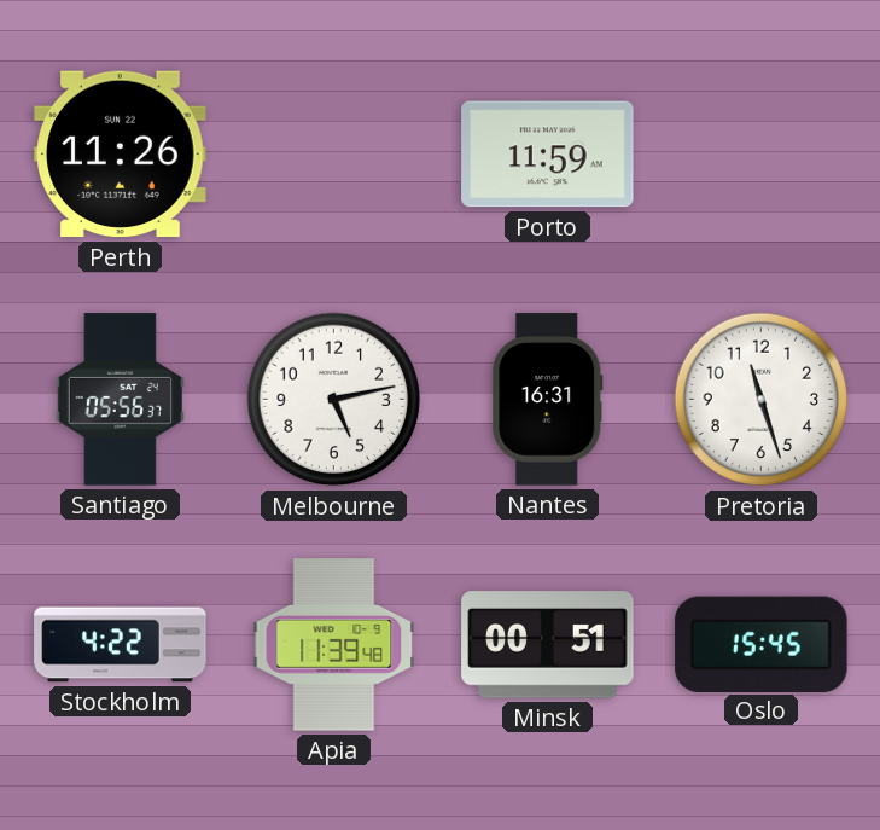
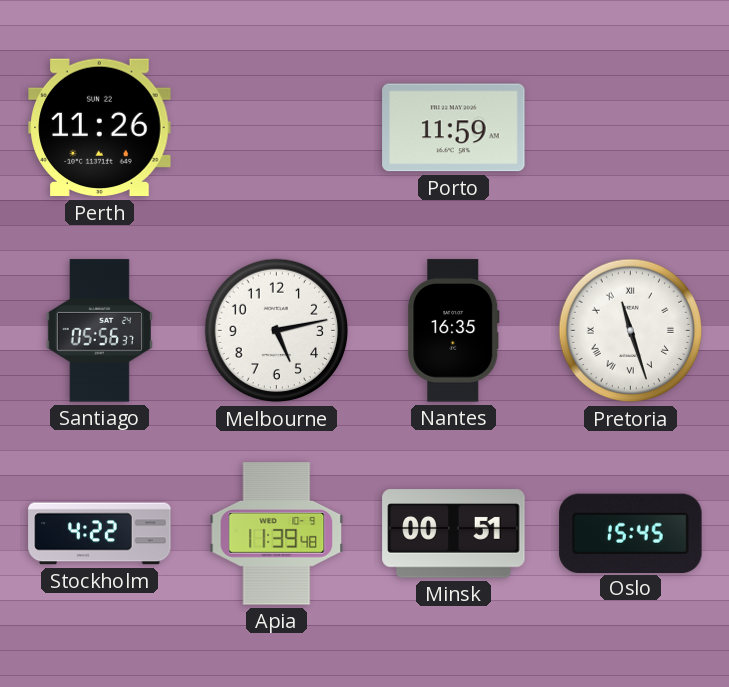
Nantes: 16:31 -> 16:35 (454, 331)
Pretoria numerals: Arabic -> Roman (631, 331)
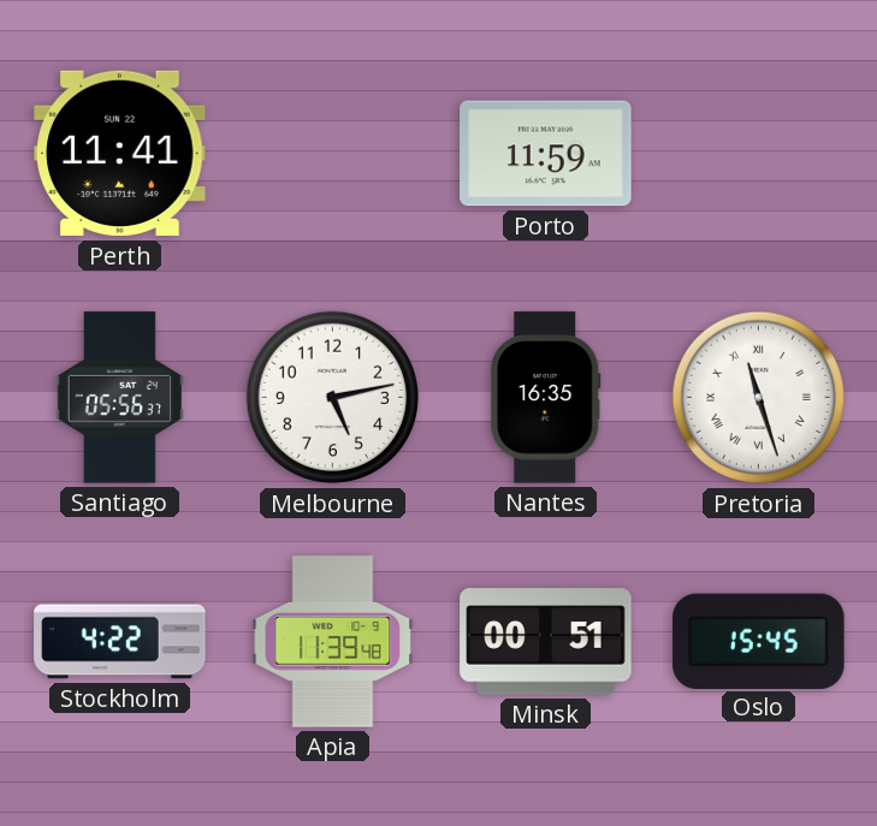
Perth: 11:26 -> 11:41 (120, 154)
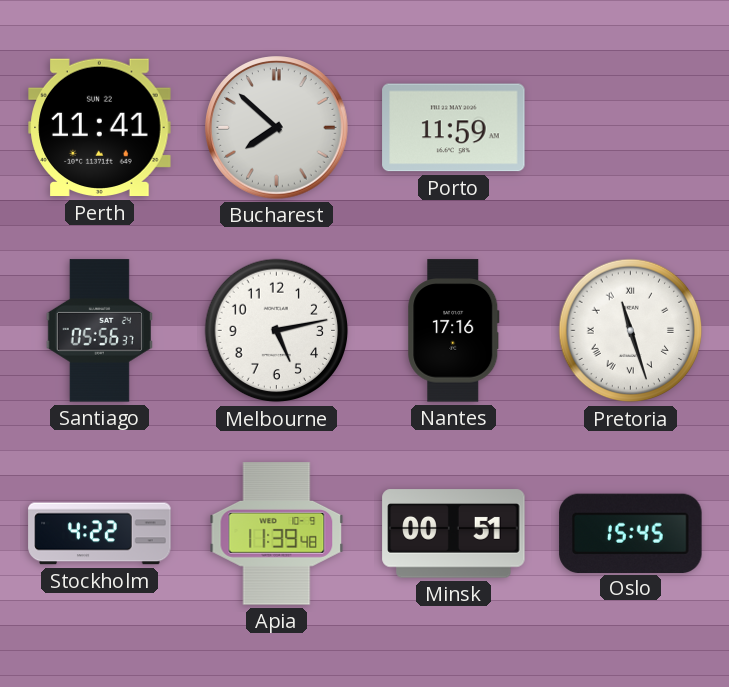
Bucharest: none -> 7:52 (277, 128)
Nantes: 16:35 -> 17:16 (454, 331)
